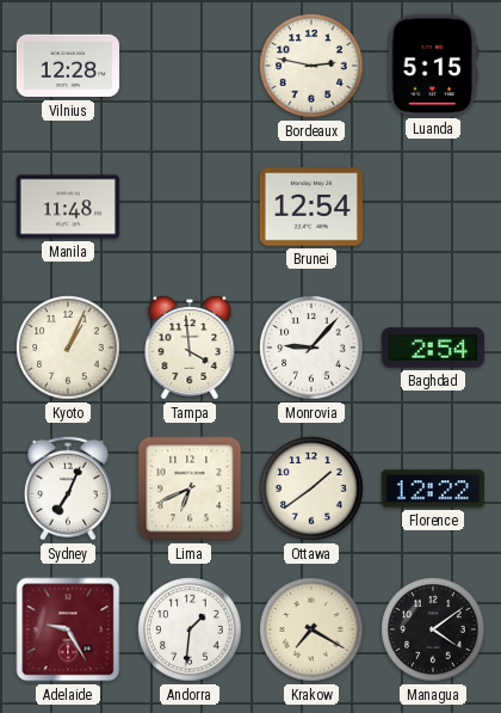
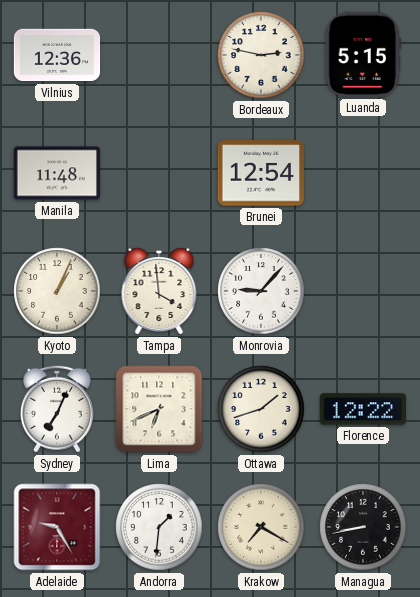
Vilnius: 12:28 -> 12:36 (57, 55)
Baghdad: 2:54 -> none (432, 348)
Ottawa: 1:39 -> 1:42 (261, 409)
Managua: 4:09 -> 8:43 (363, 527)
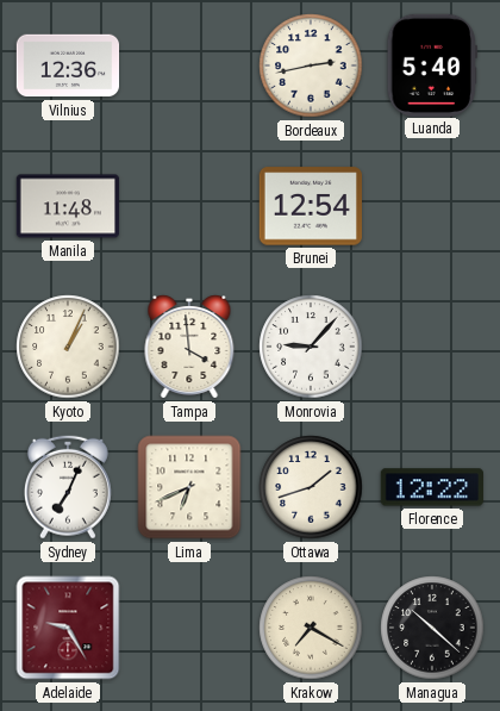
Bordeaux: 2:47 -> 2:43 (311, 66)
Luanda: 5:15 -> 5:40 (431, 64)
Andorra: 1:31 -> none (159, 527)
Managua: 8:43 -> 10:22 (432, 628)
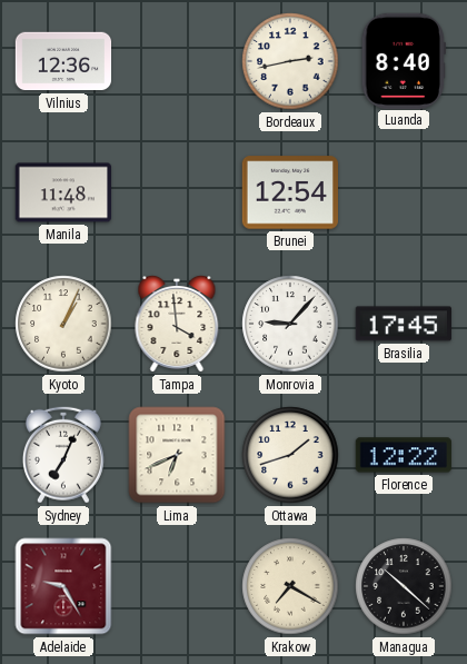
Luanda: 5:40 -> 8:40 (403, 60)
Brasilia: none -> 17:45 (403, 324)
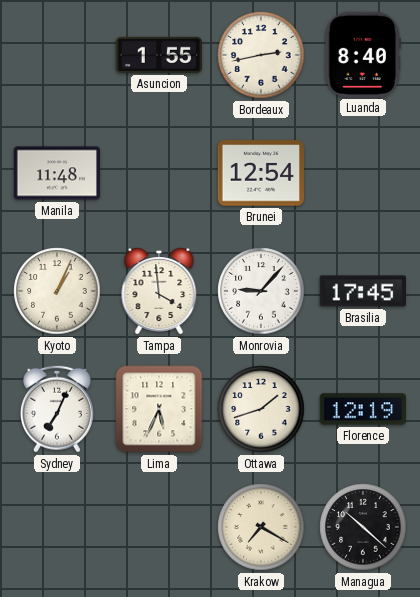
Vilnius: 12:36 -> none (63, 61)
Asuncion: none -> 1:55 (158, 55)
Lima: 6:41 -> 5:34 (159, 409)
Florence: 12:22 -> 12:19 (362, 409)
Adelaide: 9:25 -> none (63, 586)
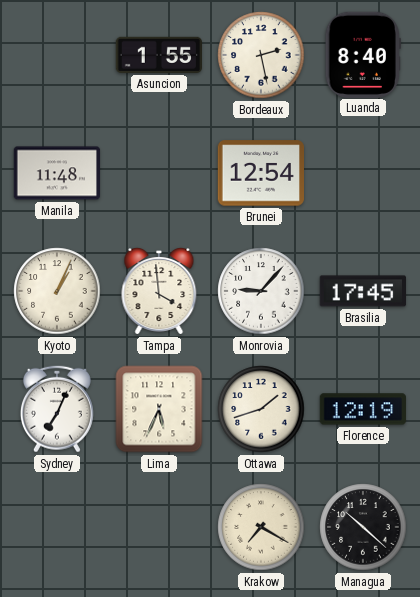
Bordeaux: 2:43 -> 2:28 (261, 55)
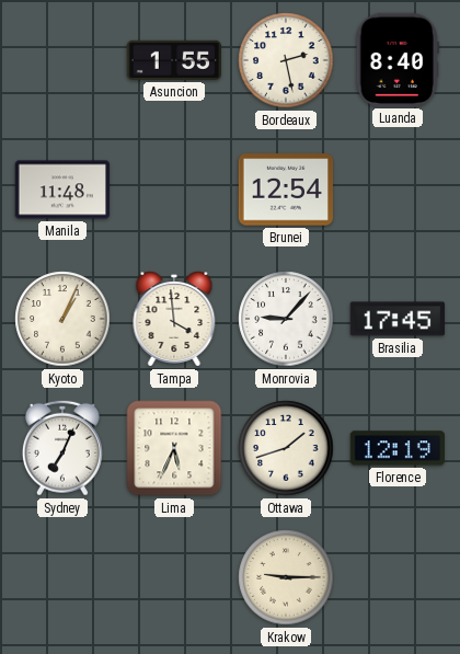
Krakow: 7:20 -> 9:15 (286, 577)
Managua: 10:22 -> none (363, 527)
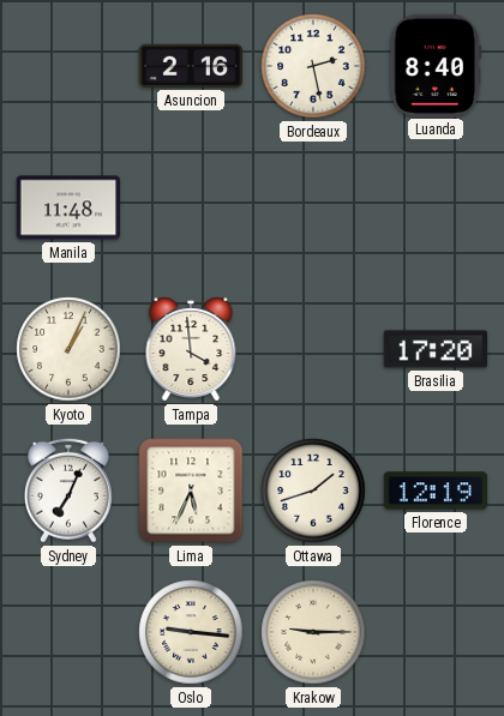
Asuncion: 1:55 -> 2:16 (190, 66)
Brunei: 12:54 -> none (285, 190)
Monrovia: 9:07 -> none (286, 319)
Brasilia: 17:45 -> 17:20 (434, 349)
Oslo: none -> 9:16 (191, 632)
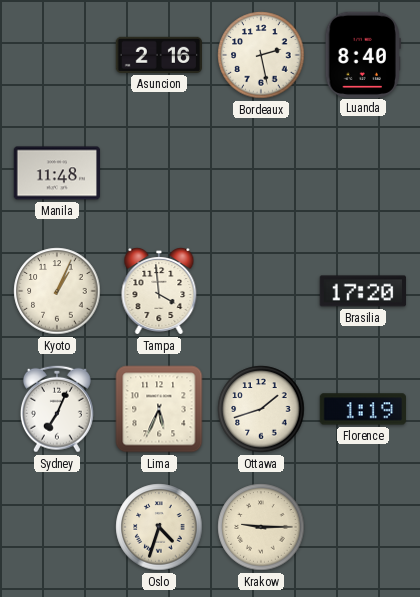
Florence: 12:19 -> 1:19 (362, 409)
Oslo: 9:16 -> 4:33 (159, 527)
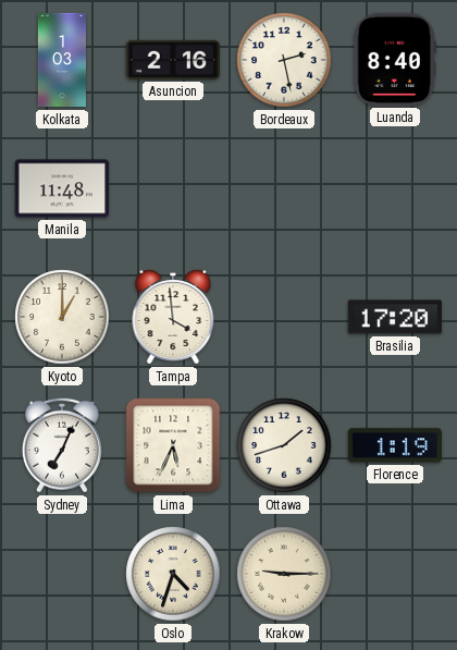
Kolkata: none -> 1:03 (62, 60)
Kyoto: 1:04 -> 1:00 (62, 317)
